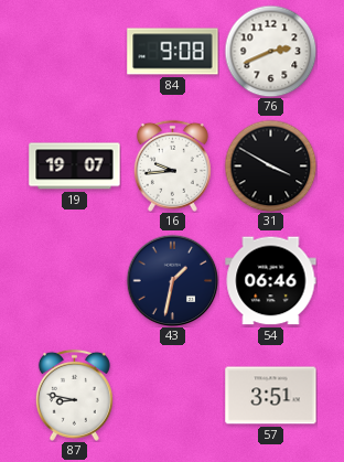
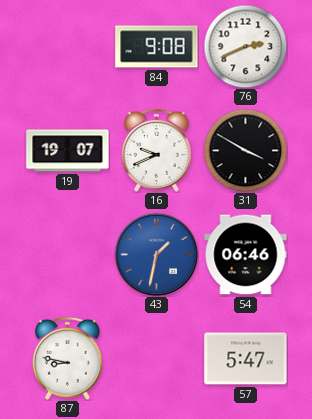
16: 9:44 -> 9:41 (156, 150)
43 dial: navy -> blue (156, 254)
57: 3:51 -> 5:47 (246, 359)
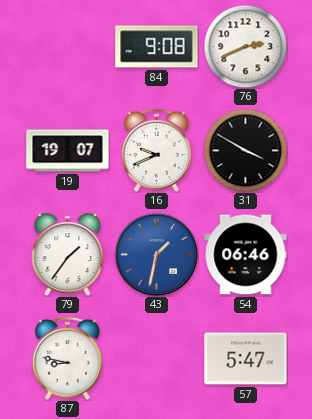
79: none -> 1:36 (68, 255)
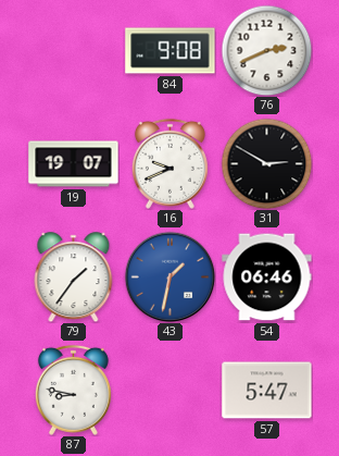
31: 3:50 -> 2:50 (266, 163)
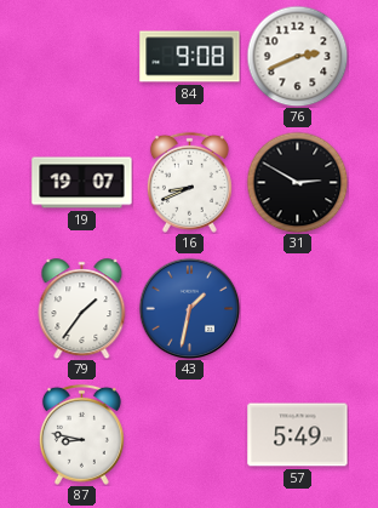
16: 9:41 -> 8:41 (189, 182)
54: 06:46 -> none (267, 278)
57: 5:47 -> 5:49 (298, 435)
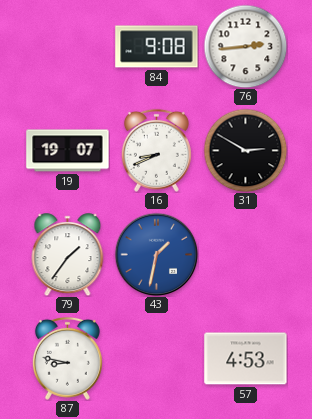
76: 2:41 -> 2:44 (245, 46)
57: 5:49 -> 4:53 (246, 359)
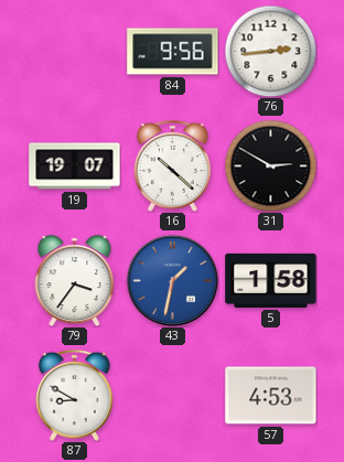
84: 9:08 -> 9:56 (173, 52)
16: 8:41 -> 10:22 (172, 165)
79: 1:36 -> 3:36 (75, 281)
5: none -> 1:58 (271, 280)
87: 8:47 -> 8:50 (74, 395)
